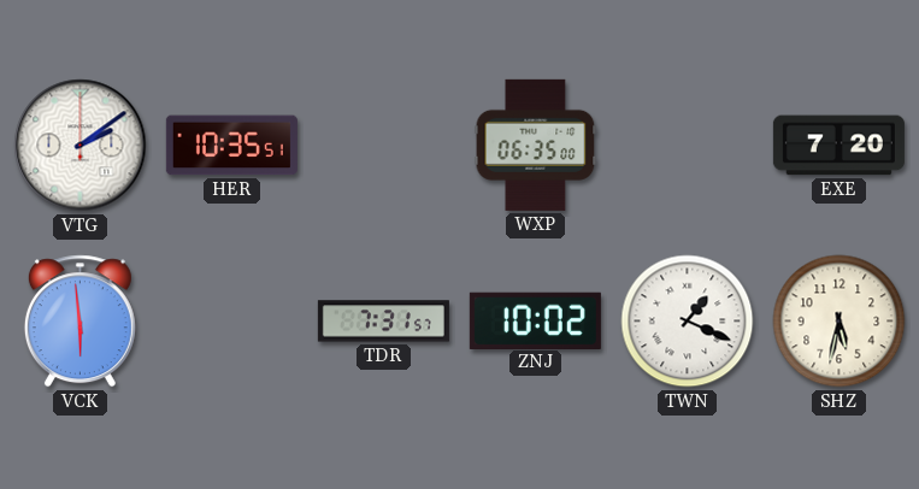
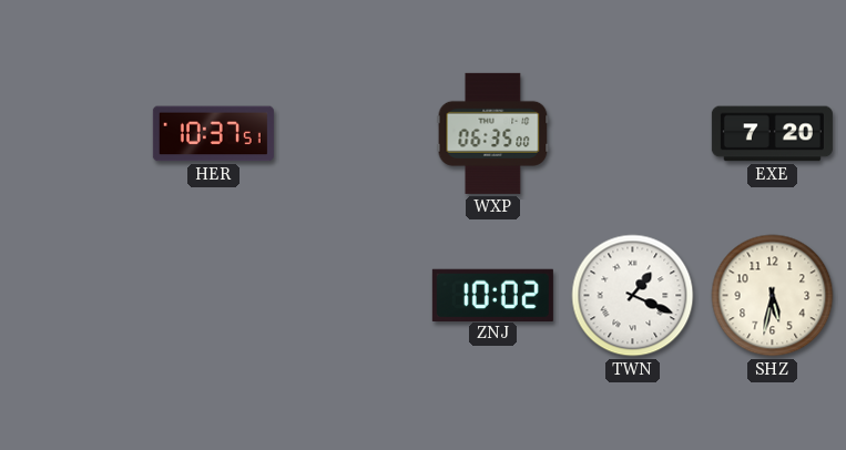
VTG: 2:09 -> none (81, 146)
HER: 10:35 -> 10:37 (213, 134)
VCK: 5:59 -> none (79, 322)
TDR: 7:31 -> none (383, 322)
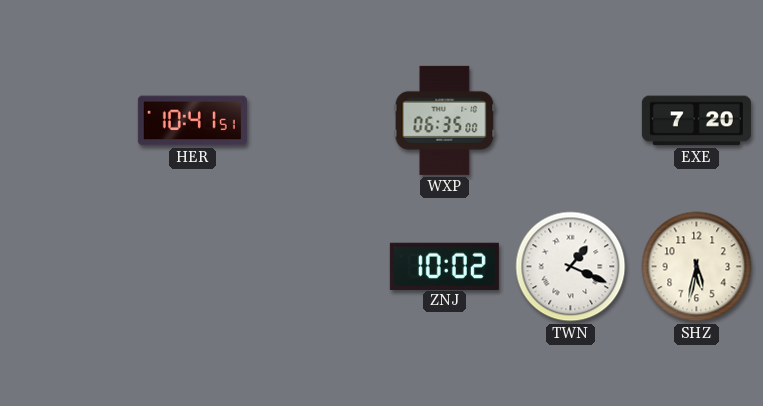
HER: 10:37 -> 10:41 (192, 121)
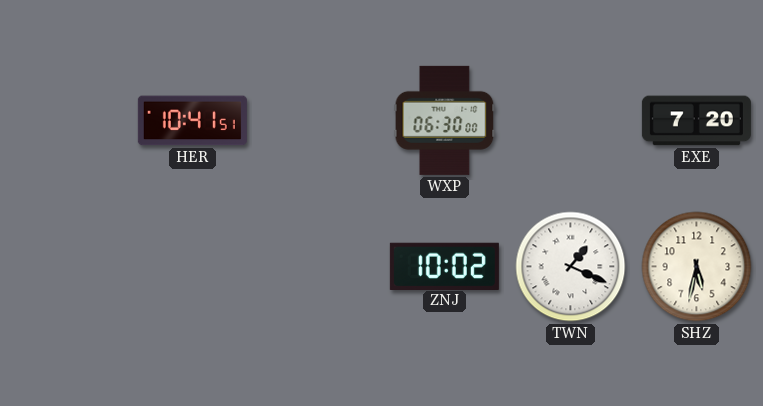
WXP: 06:35 -> 06:30 (445, 120)
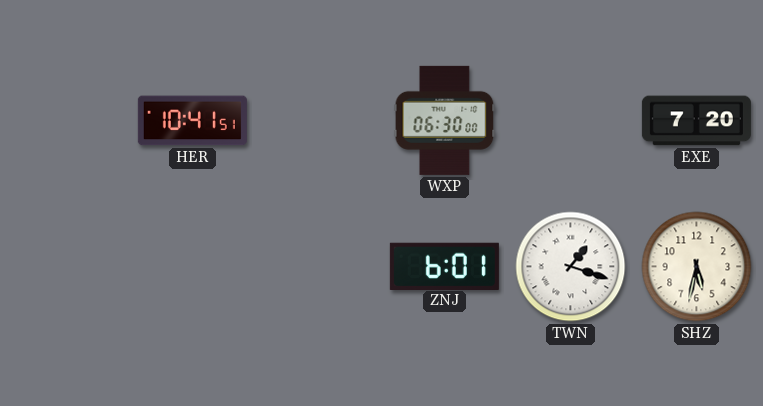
ZNJ: 10:02 -> 6:01 (444, 266)
TWN: 1:19 -> 1:18 (571, 267)
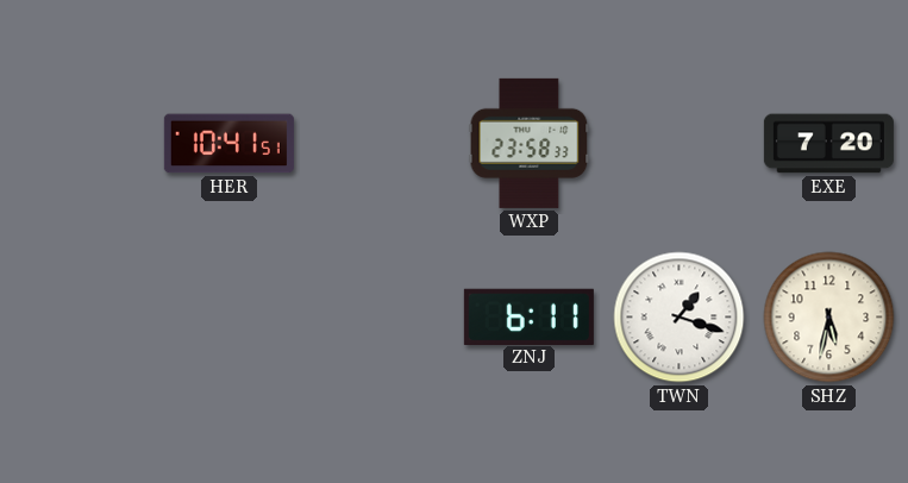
WXP: 06:30 -> 23:58 (530, 143)
ZNJ: 6:01 -> 6:11 (528, 316)
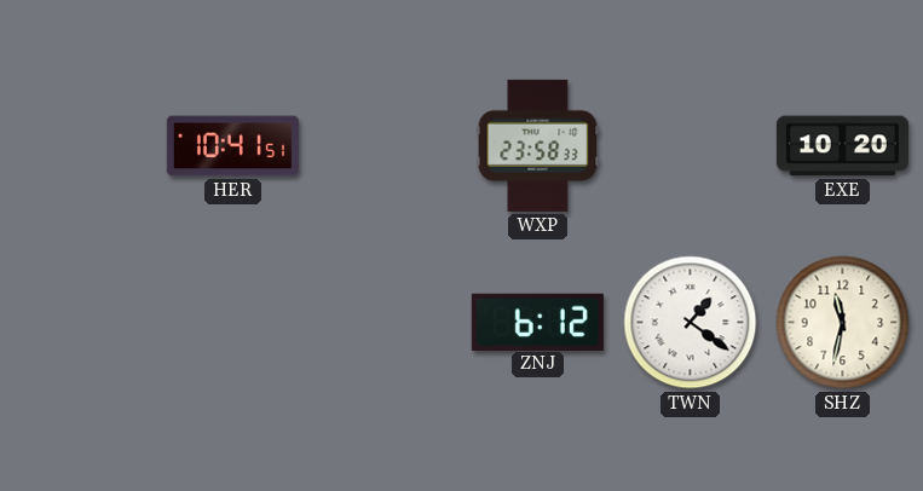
EXE: 7:20 -> 10:20 (842, 146)
ZNJ: 6:11 -> 6:12 (537, 322)
TWN: 1:18 -> 1:21 (691, 323)
SHZ: 5:32 -> 11:32 (843, 323)
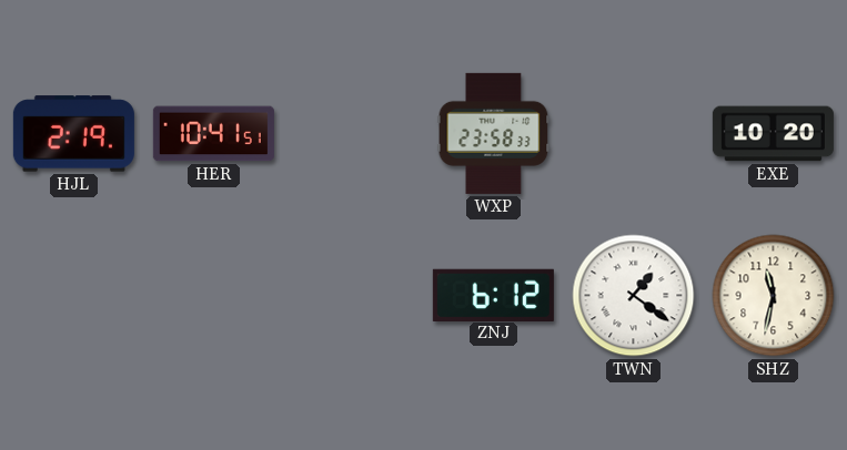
HJL: none -> 2:19 (73, 134)
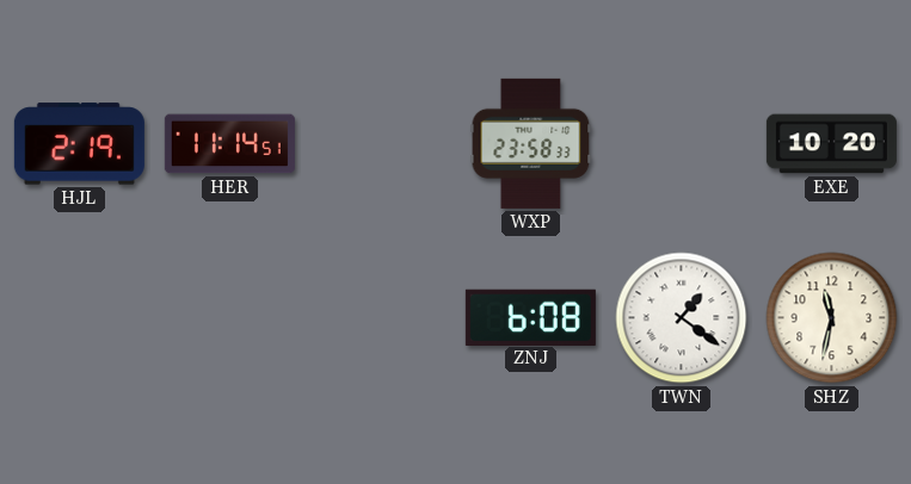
HER: 10:41 -> 11:14 (229, 144)
ZNJ: 6:12 -> 6:08 (530, 317)
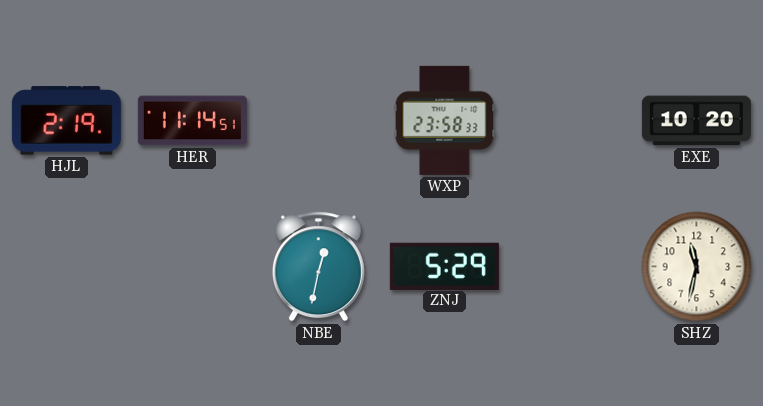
NBE: none -> 12:32 (318, 267)
ZNJ: 6:08 -> 5:29 (444, 266)
TWN: 1:21 -> none (682, 318)
